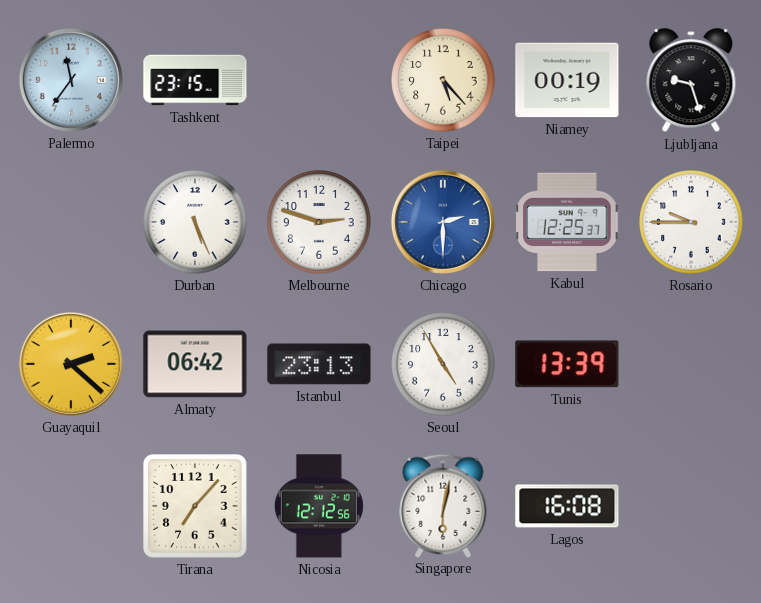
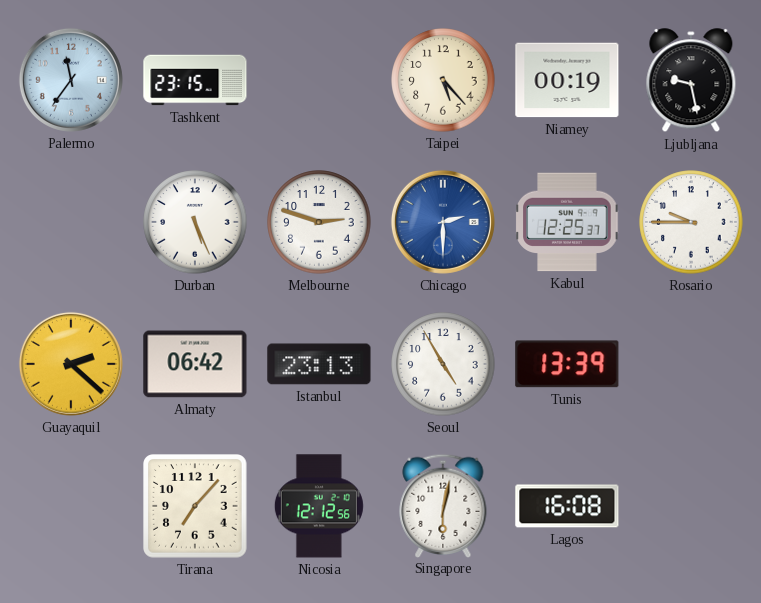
Ljubljana: 9:27 -> 9:28 (691, 81)
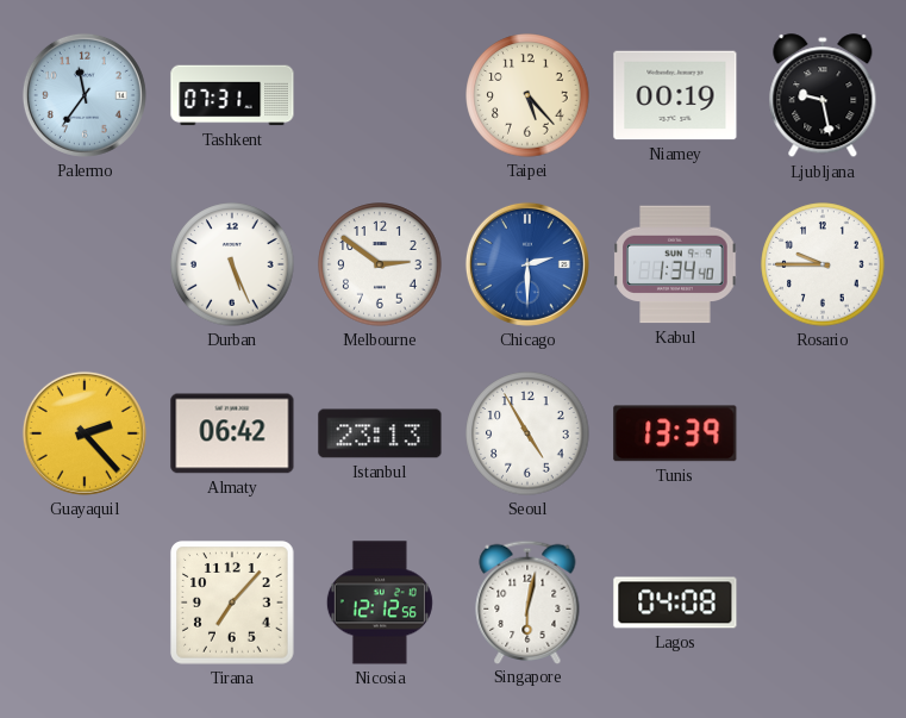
Tashkent: 23:15 -> 07:31 (232, 95)
Melbourne: 2:48 -> 2:51 (380, 264)
Kabul: 12:25 -> 1:34 (675, 264)
Guayaquil: 2:22 -> 2:23 (85, 433)
Lagos: 16:08 -> 04:08 (675, 603)
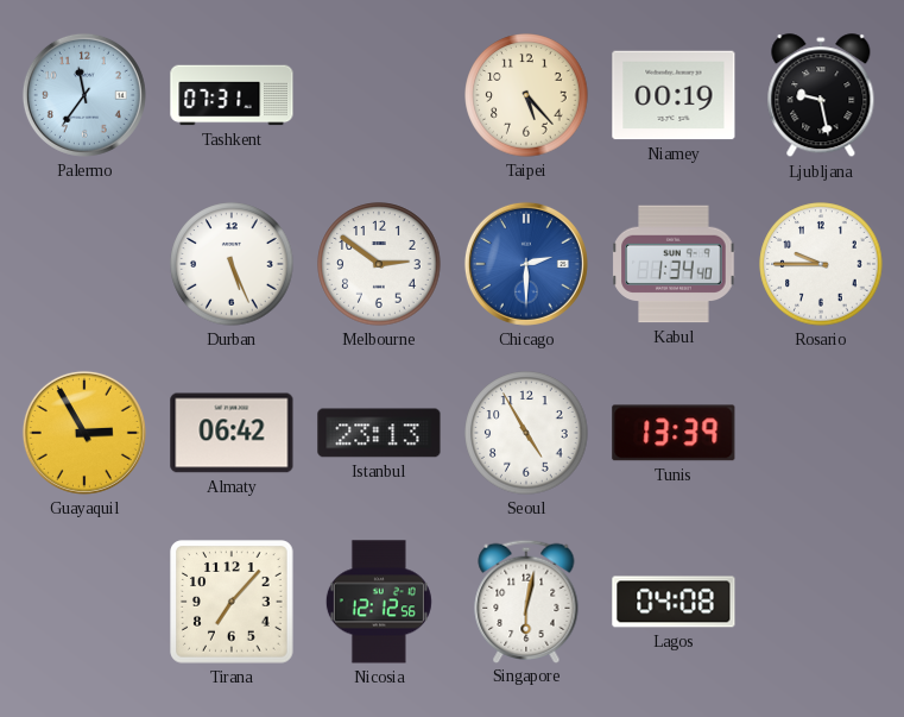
Guayaquil: 2:23 -> 2:55 (84, 433)
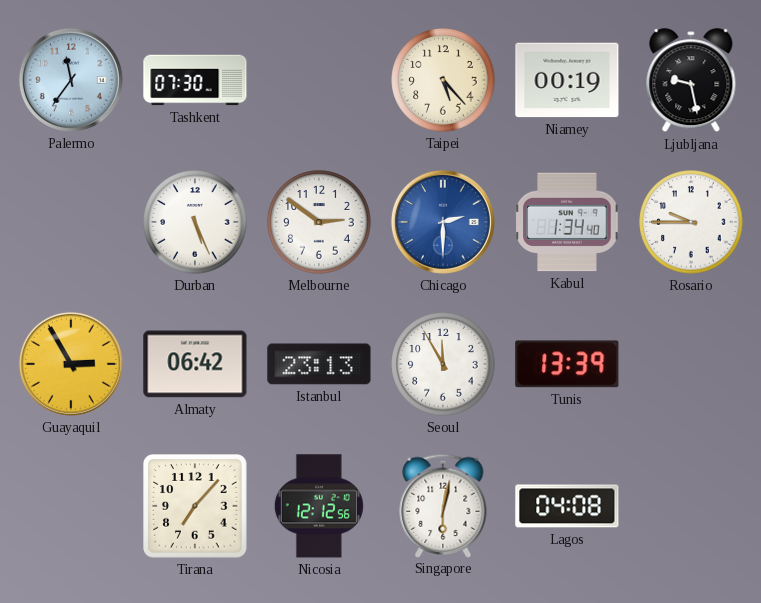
Tashkent: 07:31 -> 07:30 (195, 80)
Seoul: 4:55 -> 11:55 (443, 364)
